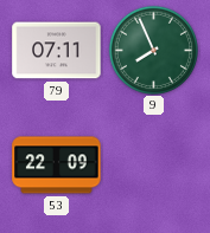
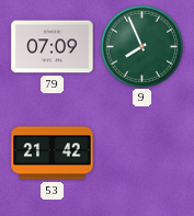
79: 07:11 -> 07:09 (53, 47)
53: 22:09 -> 21:42 (53, 154)
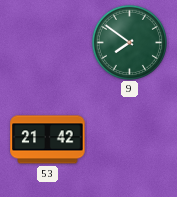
79: 07:09 -> none (53, 47)
9: 7:56 -> 7:51 (129, 42)
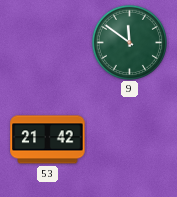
9: 7:51 -> 11:51 (129, 42)
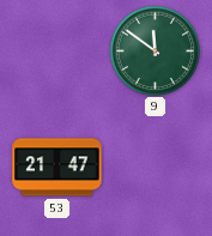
53: 21:42 -> 21:47 (57, 168)
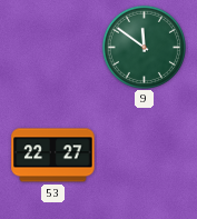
53: 21:47 -> 22:27 (53, 156)
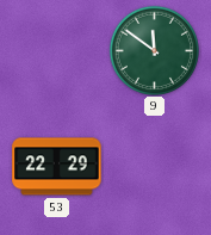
53: 22:27 -> 22:29 (57, 167)
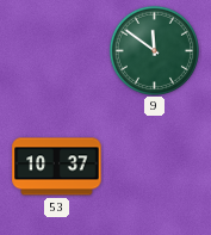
53: 22:29 -> 10:37 (57, 167)
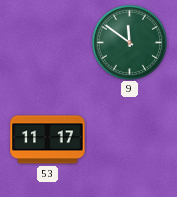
53: 10:37 -> 11:17 (48, 140)
